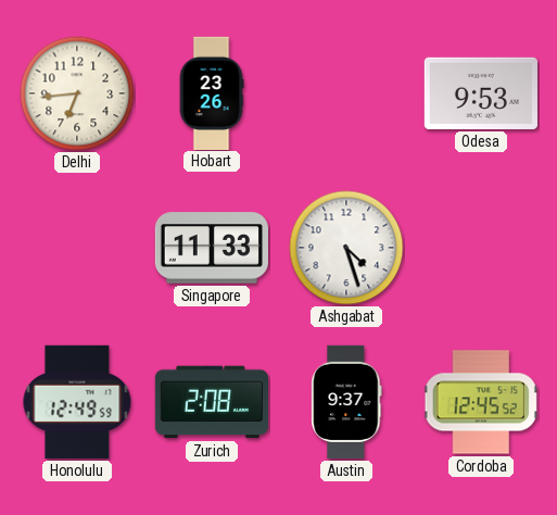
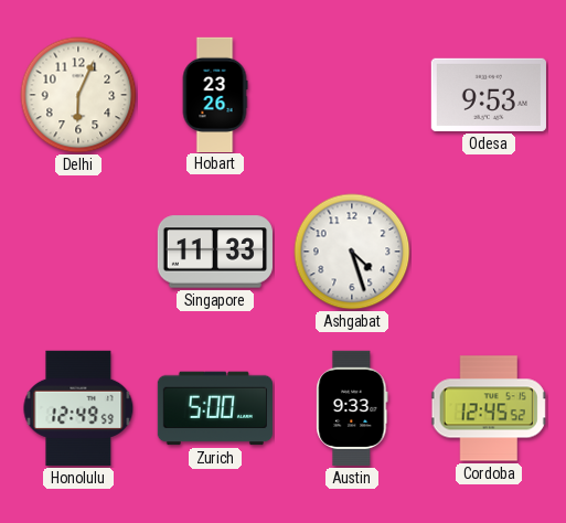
Delhi: 6:44 -> 6:04 (78, 95)
Zurich: 2:08 -> 5:00 (215, 408)
Austin: 9:37 -> 9:33 (352, 408)
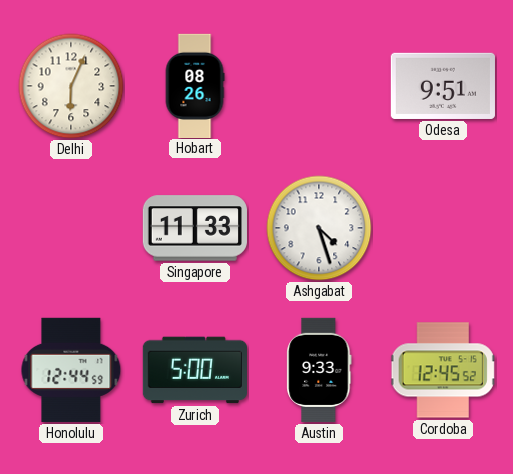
Hobart: 23:26 -> 08:26 (195, 85)
Odesa: 9:53 -> 9:51 (443, 86)
Honolulu: 12:49 -> 12:44 (71, 370)
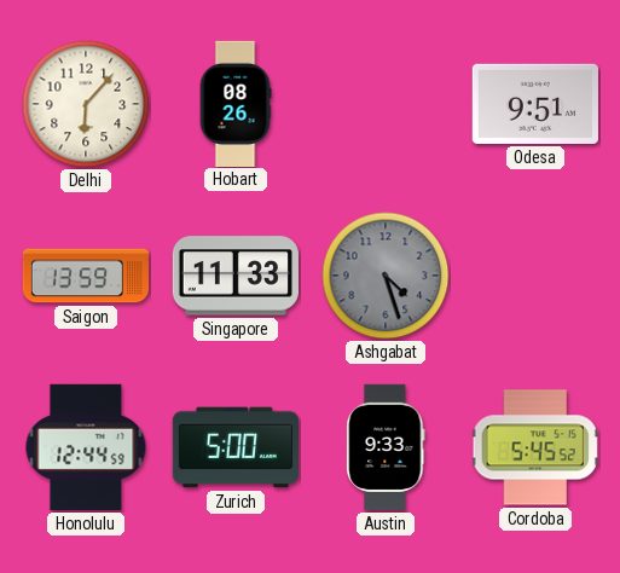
Delhi: 6:04 -> 6:07 (86, 104)
Saigon: none -> 13:59 (85, 276)
Ashgabat dial: white -> grey (386, 276)
Cordoba: 12:45 -> 5:45 (535, 447)
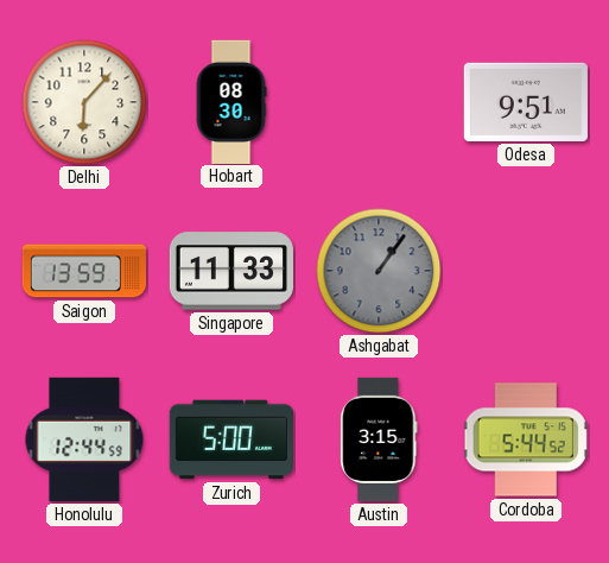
Hobart: 08:26 -> 08:30 (231, 101)
Ashgabat: 4:27 -> 1:06 (379, 271)
Austin: 9:33 -> 3:15 (379, 439)
Cordoba: 5:45 -> 5:44 (526, 439)
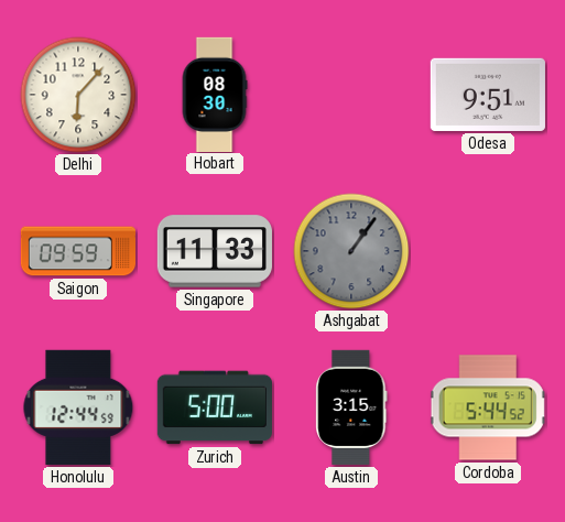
Saigon: 13:59 -> 09:59 (77, 251)
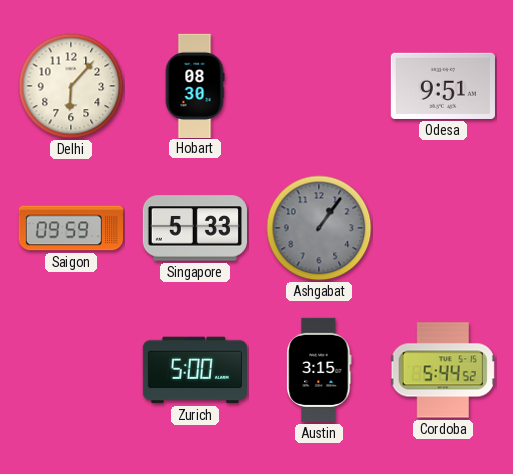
Singapore: 11:33 -> 5:33 (195, 228)
Honolulu: 12:44 -> none (78, 407)
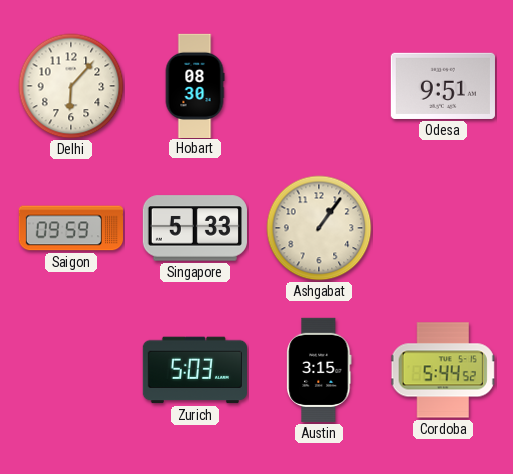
Ashgabat dial: grey -> cream (319, 228)
Zurich: 5:00 -> 5:03 (195, 370)
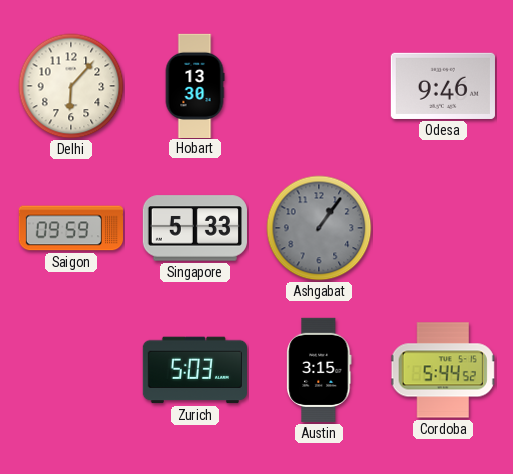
Hobart: 08:30 -> 13:30 (195, 85)
Odesa: 9:51 -> 9:46 (443, 86)
Ashgabat dial: cream -> grey (319, 228)
